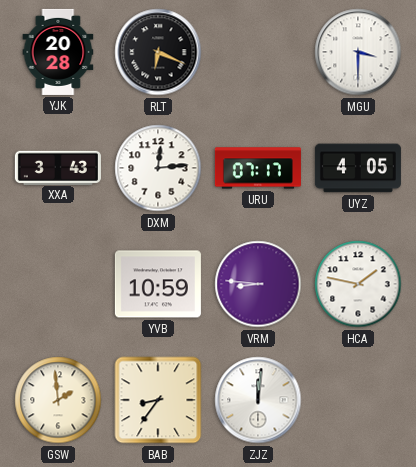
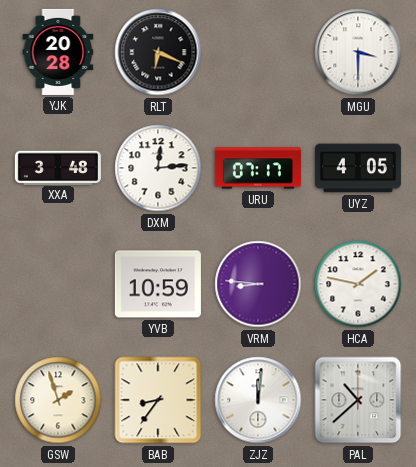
XXA: 3:43 -> 3:48 (58, 167)
GSW: 1:59 -> 1:57 (58, 400)
PAL: none -> 10:38 (358, 400)
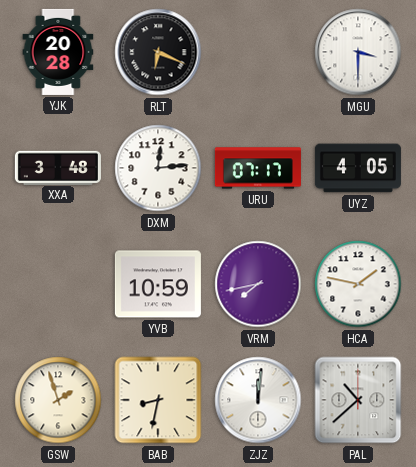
VRM: 8:46 -> 7:43 (258, 284)
BAB: 8:36 -> 8:32 (158, 400)
